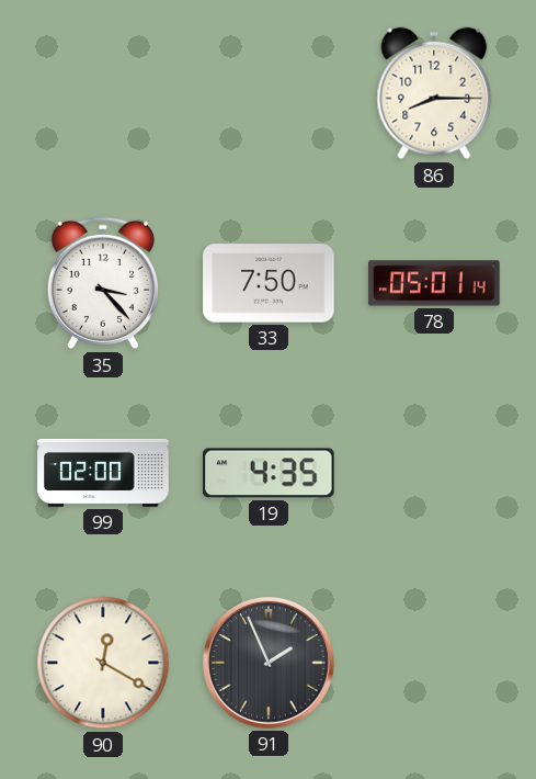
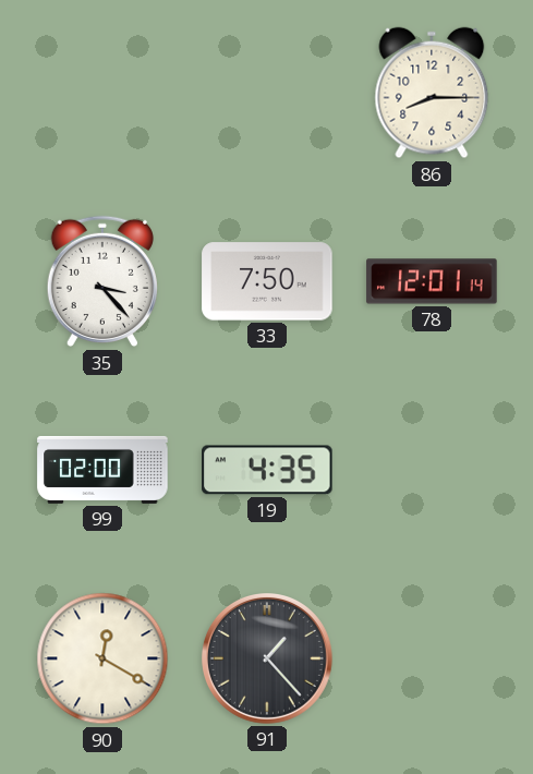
78: 05:01 -> 12:01 (432, 281)
91: 1:56 -> 1:23 (268, 660)
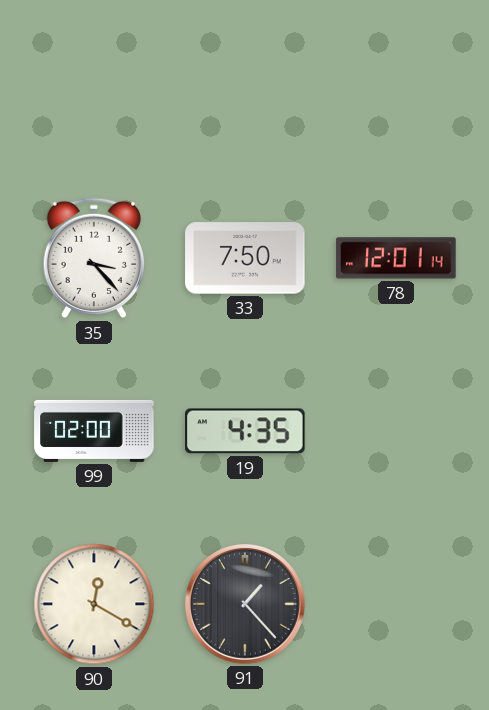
86: 8:15 -> none (432, 93)
